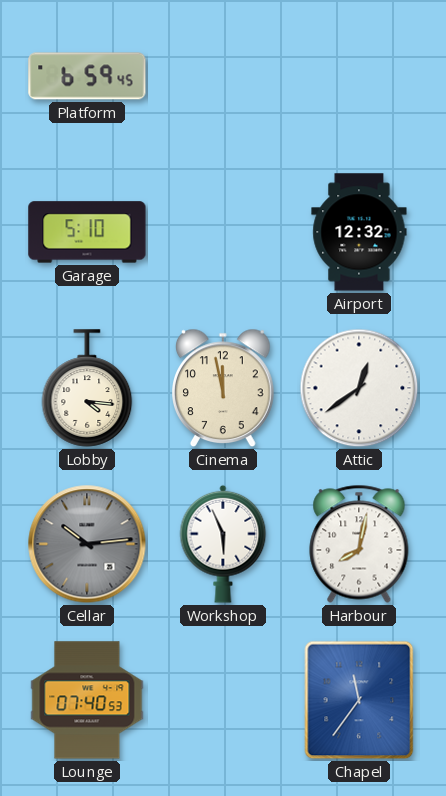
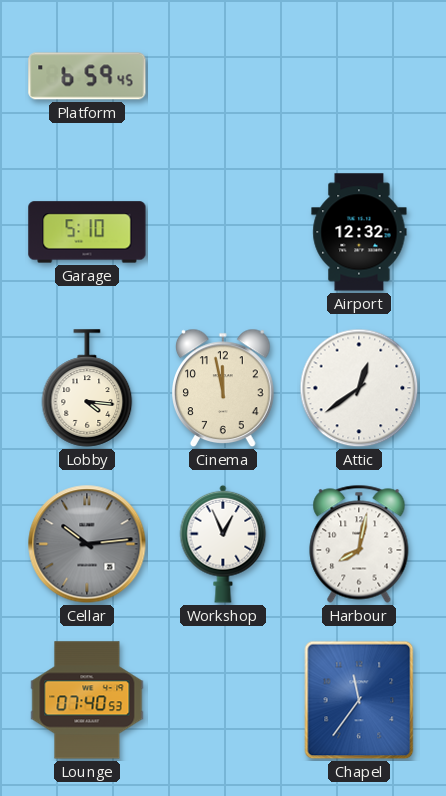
Workshop: 5:56 -> 12:56 (223, 544)
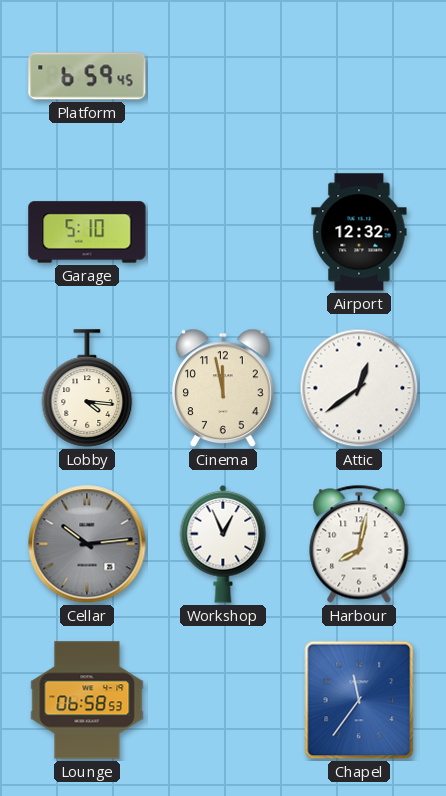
Lounge: 07:40 -> 06:58 (87, 700)
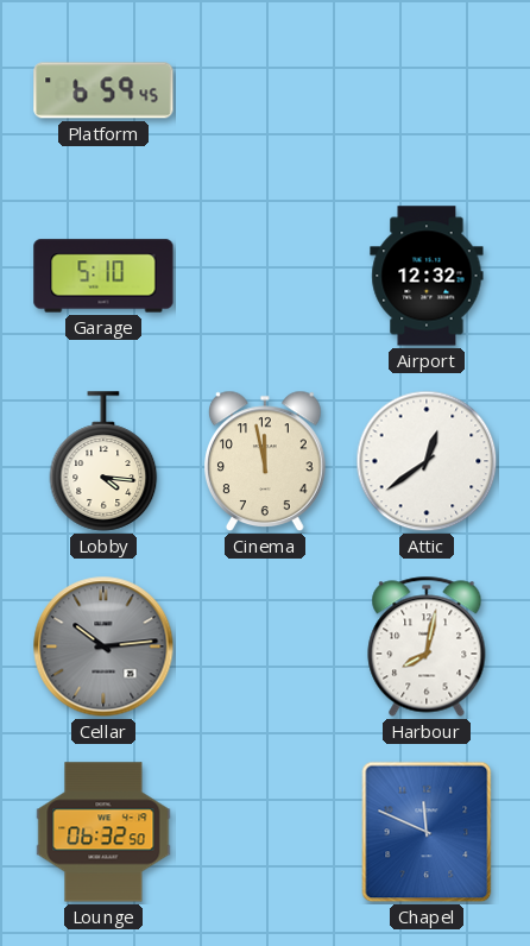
Workshop: 12:56 -> none (223, 544)
Lounge: 06:58 -> 06:32 (103, 832)
Chapel: 11:36 -> 11:49 (427, 832)
